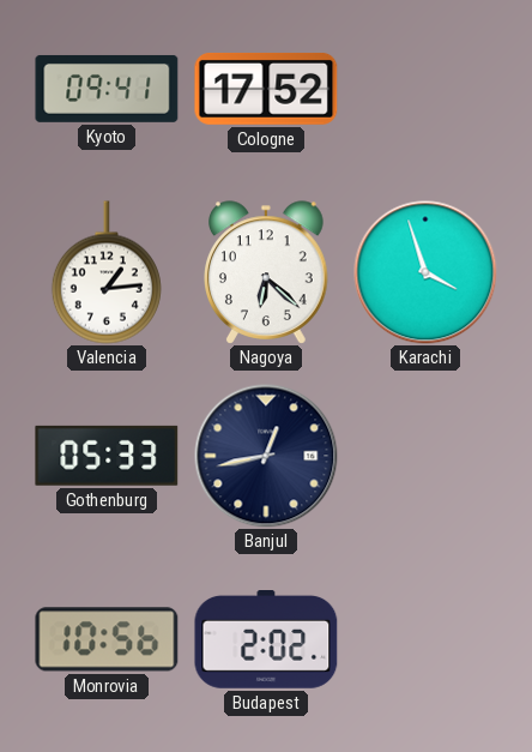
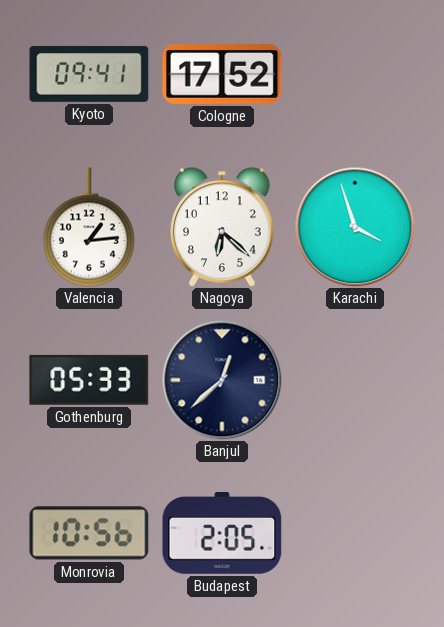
Banjul: 12:43 -> 12:38 (222, 380)
Budapest: 2:02 -> 2:05 (222, 534)
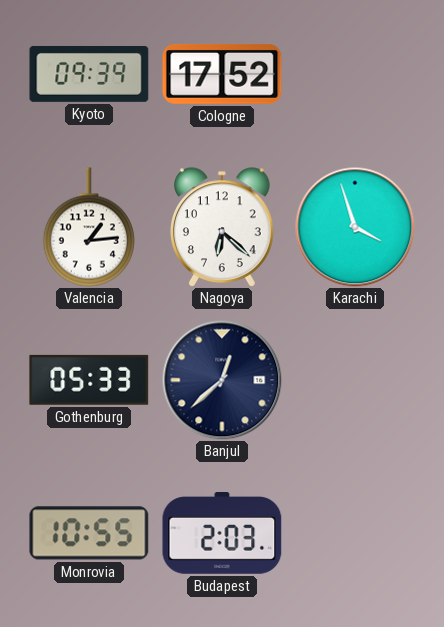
Kyoto: 09:41 -> 09:39 (89, 74)
Monrovia: 10:56 -> 10:55 (89, 533)
Budapest: 2:05 -> 2:03 (222, 534)
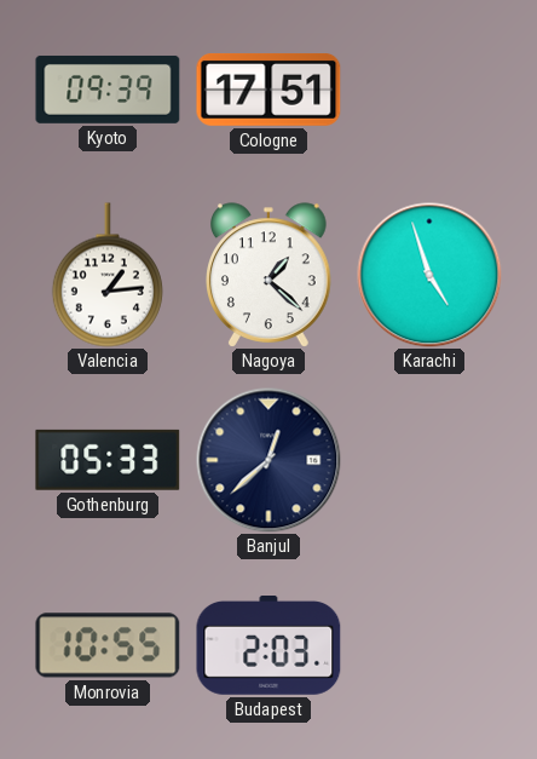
Cologne: 17:52 -> 17:51 (268, 91)
Nagoya: 6:22 -> 1:22 (270, 275)
Karachi: 3:57 -> 4:57 (429, 275)
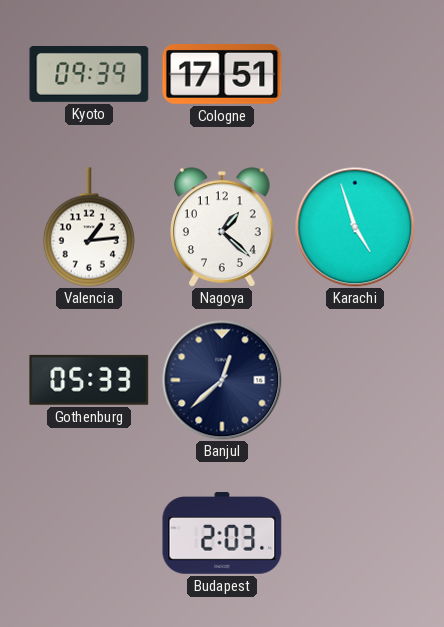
Monrovia: 10:55 -> none (108, 645)
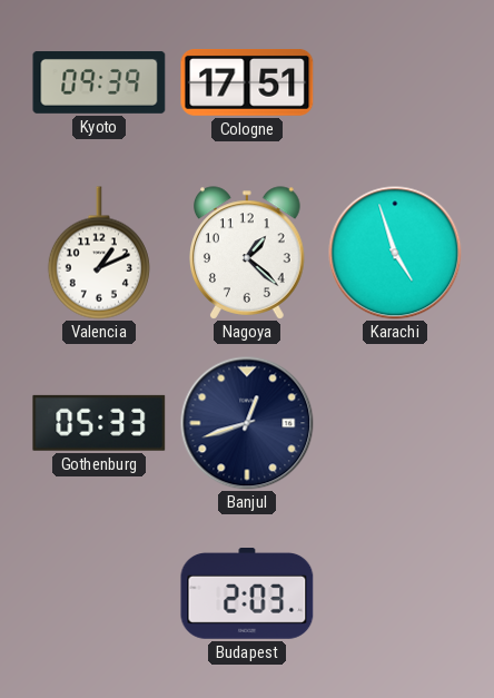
Valencia: 1:14 -> 1:11 (99, 253)
Banjul: 12:38 -> 12:42 (247, 423)
